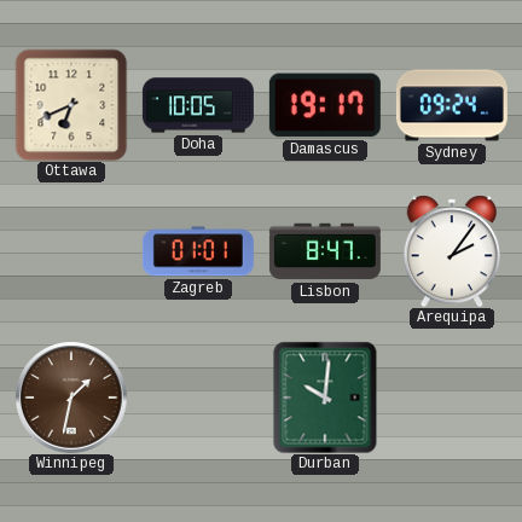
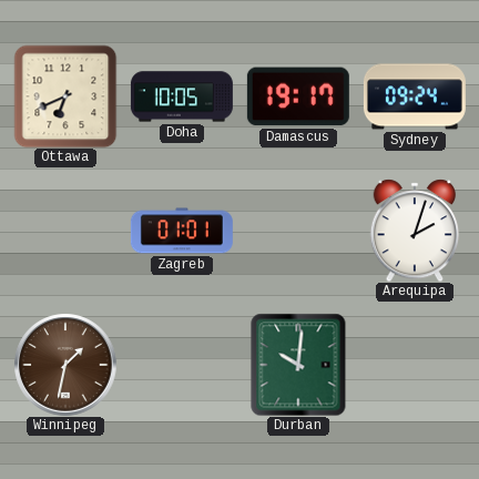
Lisbon: 8:47 -> none (325, 251)
Arequipa: 2:06 -> 2:03 (415, 231)
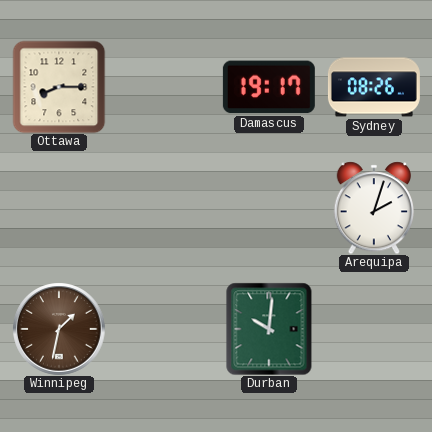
Ottawa: 6:41 -> 8:15 (59, 87)
Doha: 10:05 -> none (182, 96)
Sydney: 09:24 -> 08:26 (374, 87)
Zagreb: 01:01 -> none (182, 231)
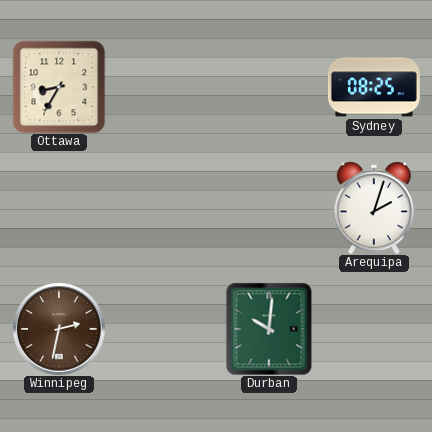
Ottawa: 8:15 -> 8:35 (59, 87)
Damascus: 19:17 -> none (269, 87)
Sydney: 08:26 -> 08:25 (374, 87)
Winnipeg: 1:32 -> 2:32 (59, 329)
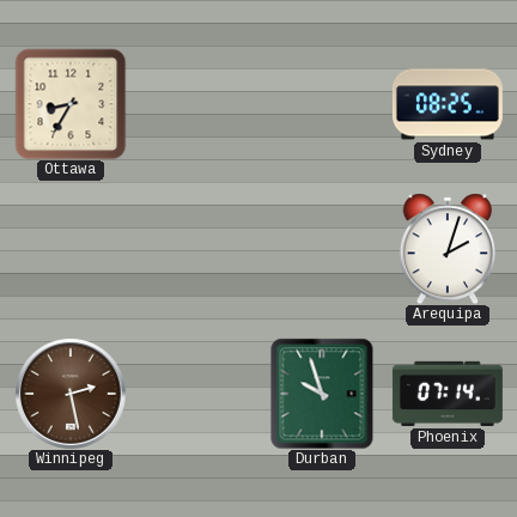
Winnipeg: 2:32 -> 2:28 (71, 394)
Durban: 10:01 -> 9:57 (322, 394)
Phoenix: none -> 07:14 (448, 394)
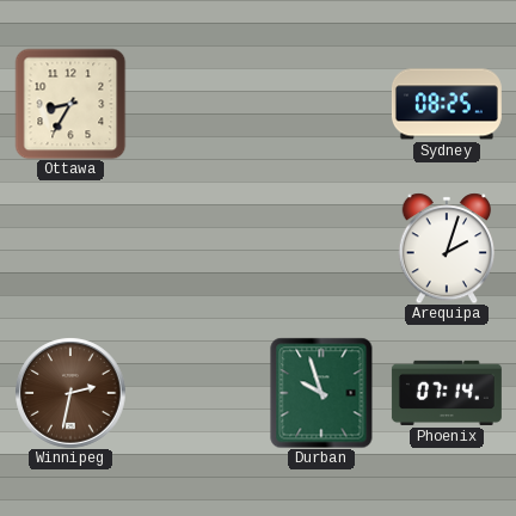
Winnipeg: 2:28 -> 2:32 (70, 393)
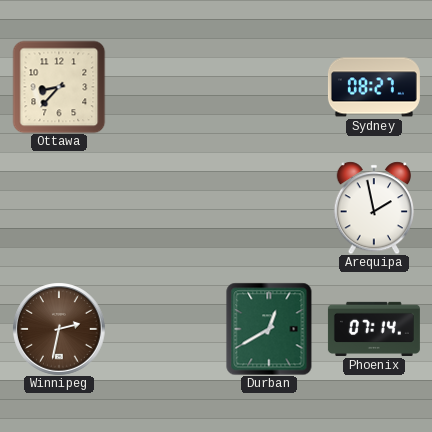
Ottawa: 8:35 -> 8:37 (59, 87)
Sydney: 08:25 -> 08:27 (374, 87)
Arequipa: 2:03 -> 1:58 (374, 208)
Durban: 9:57 -> 12:40 (269, 329)
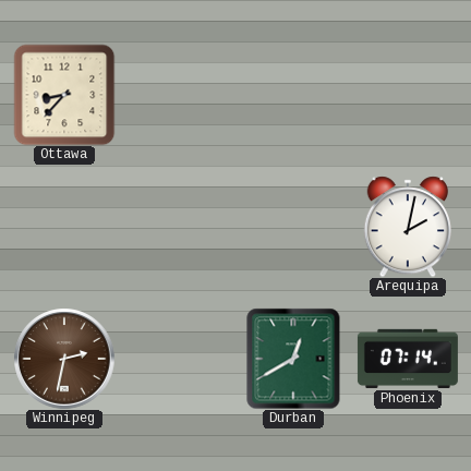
Sydney: 08:27 -> none (374, 87)
Arequipa: 1:58 -> 2:02 (408, 227)
